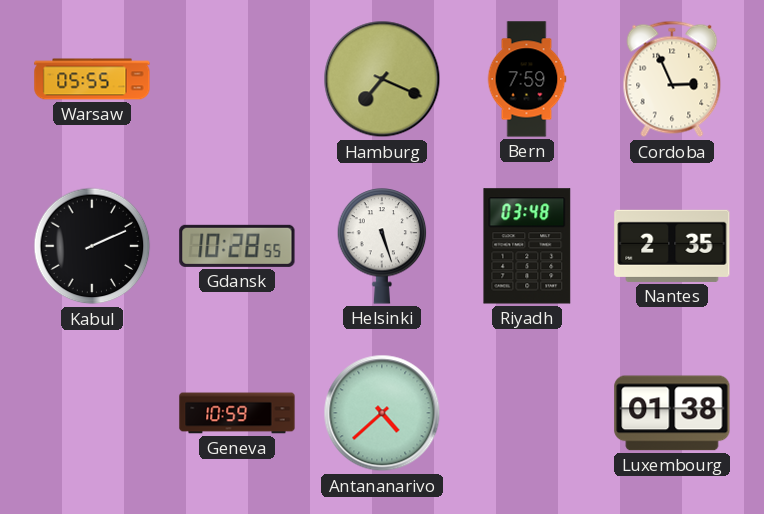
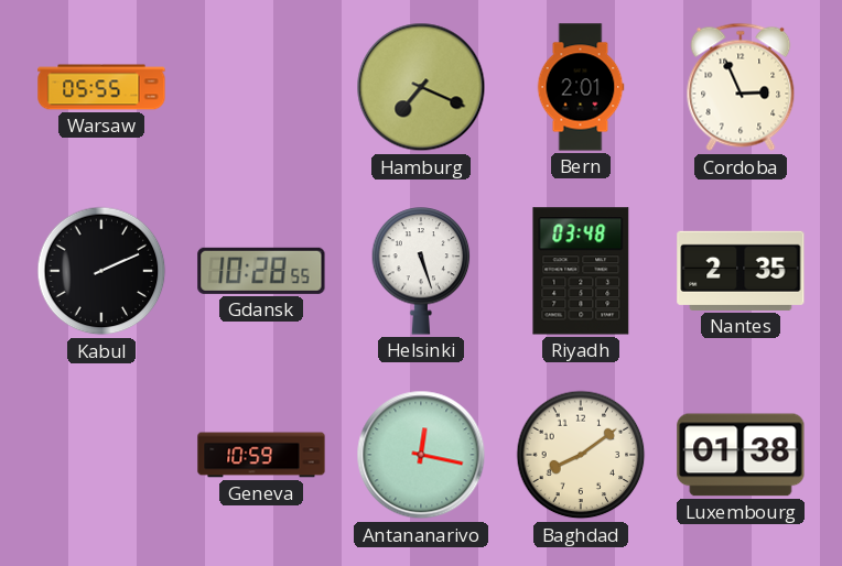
Bern: 7:59 -> 2:01 (581, 87)
Antananarivo: 4:38 -> 12:17 (421, 455)
Baghdad: none -> 8:09 (581, 455)
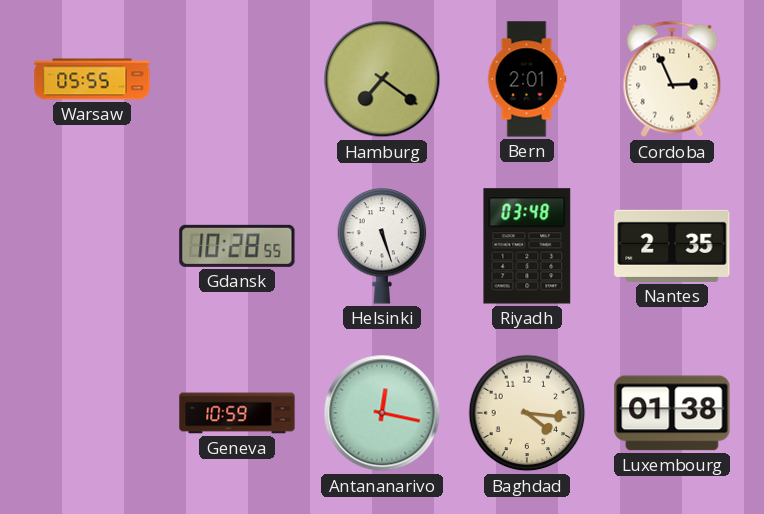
Hamburg: 7:19 -> 7:21 (382, 79)
Kabul: 2:11 -> none (101, 271)
Baghdad: 8:09 -> 4:16 (527, 413)
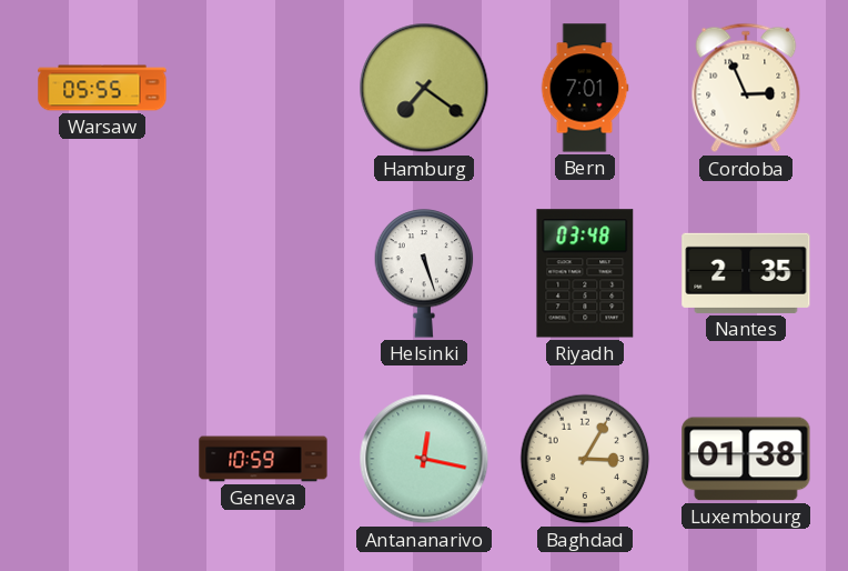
Bern: 2:01 -> 7:01 (585, 88)
Gdansk: 10:28 -> none (237, 246)
Baghdad: 4:16 -> 3:05 (585, 459)
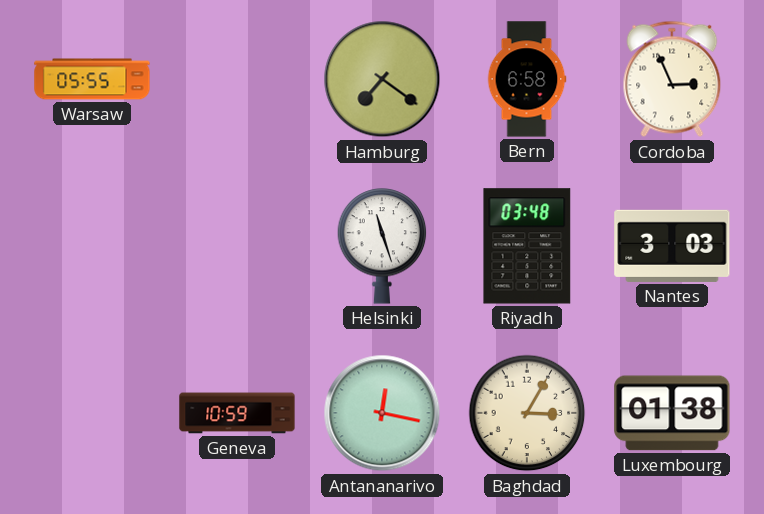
Bern: 7:01 -> 6:58 (527, 79)
Helsinki: 5:27 -> 11:27 (382, 246)
Nantes: 2:35 -> 3:03 (672, 246)
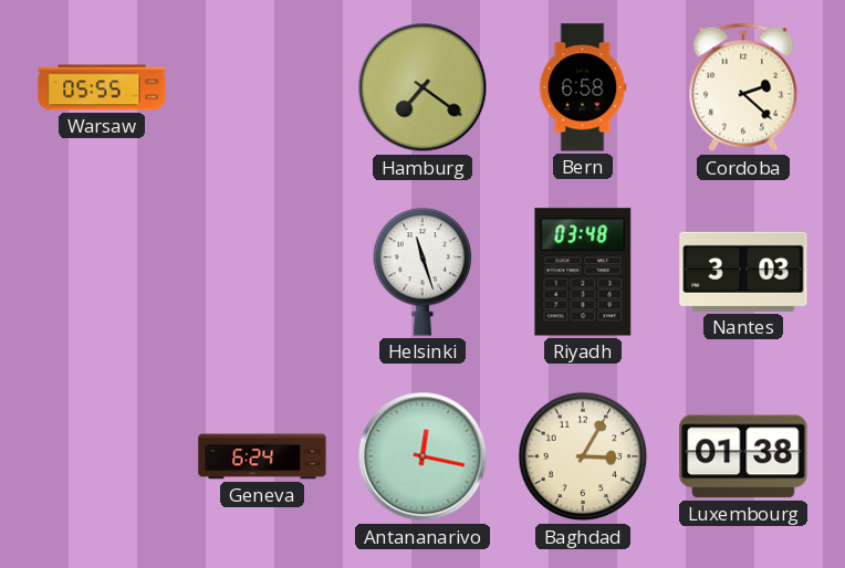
Cordoba: 2:56 -> 2:22 (743, 87)
Geneva: 10:59 -> 6:24 (262, 456)
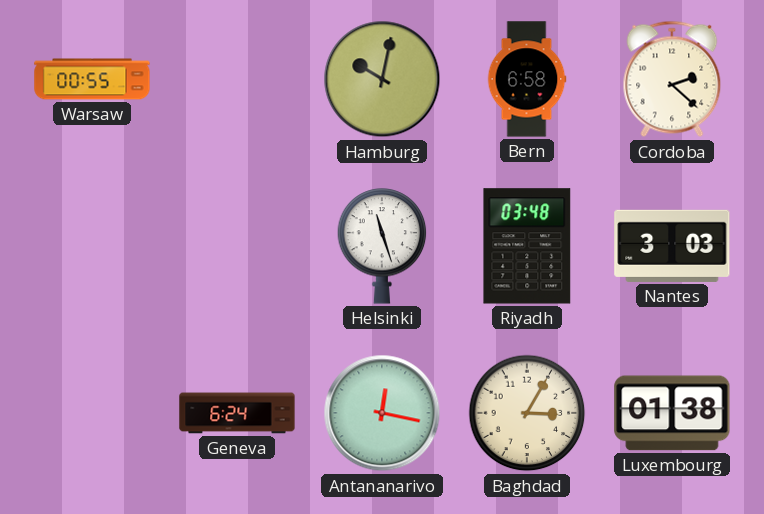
Warsaw: 05:55 -> 00:55 (92, 79)
Hamburg: 7:21 -> 10:02 (382, 79)
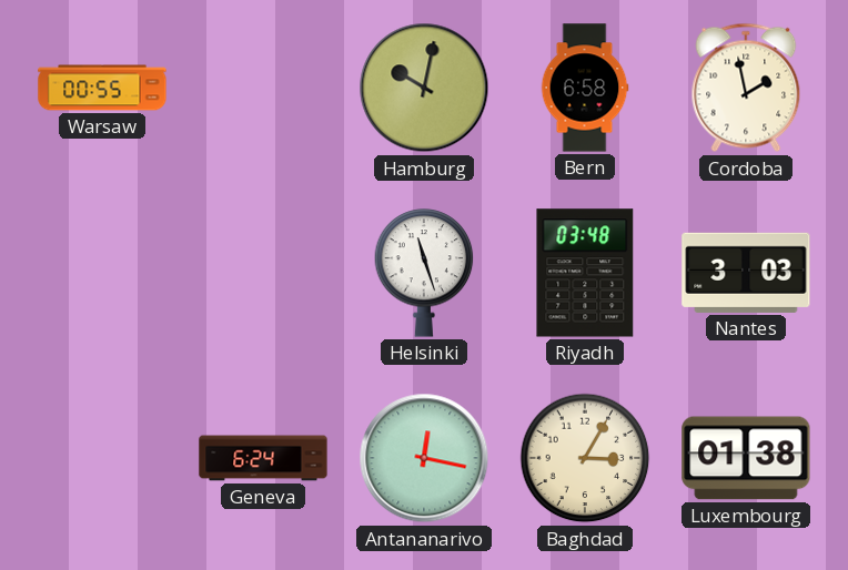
Cordoba: 2:22 -> 1:58 (746, 88)
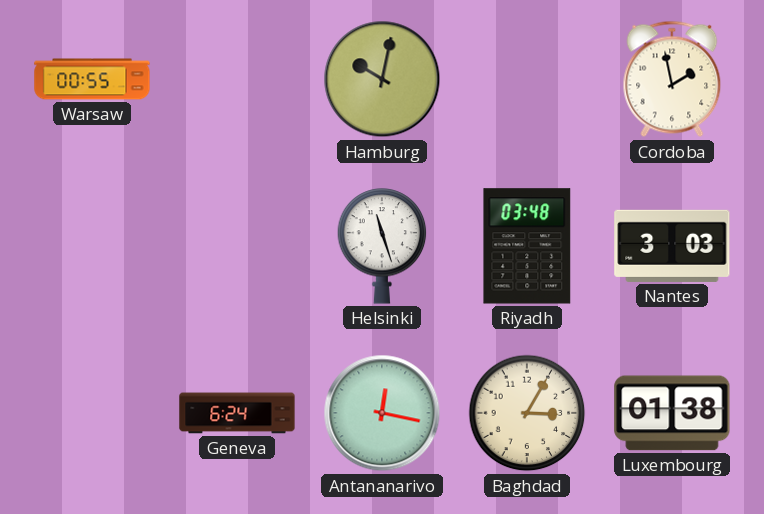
Bern: 6:58 -> none (585, 88)
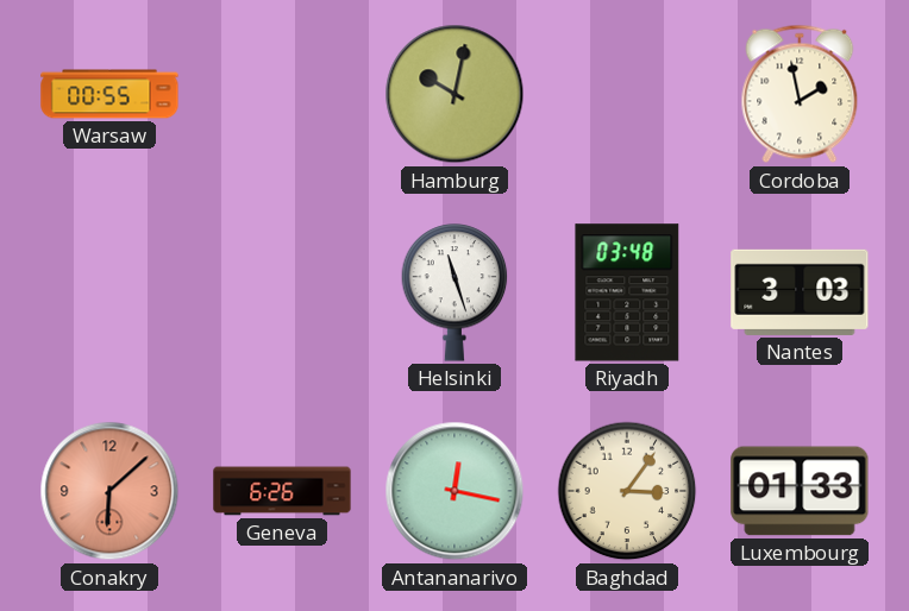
Conakry: none -> 6:08 (109, 491)
Geneva: 6:24 -> 6:26 (282, 491)
Baghdad: 3:05 -> 3:06 (627, 491)
Luxembourg: 01:38 -> 01:33 (800, 491)
